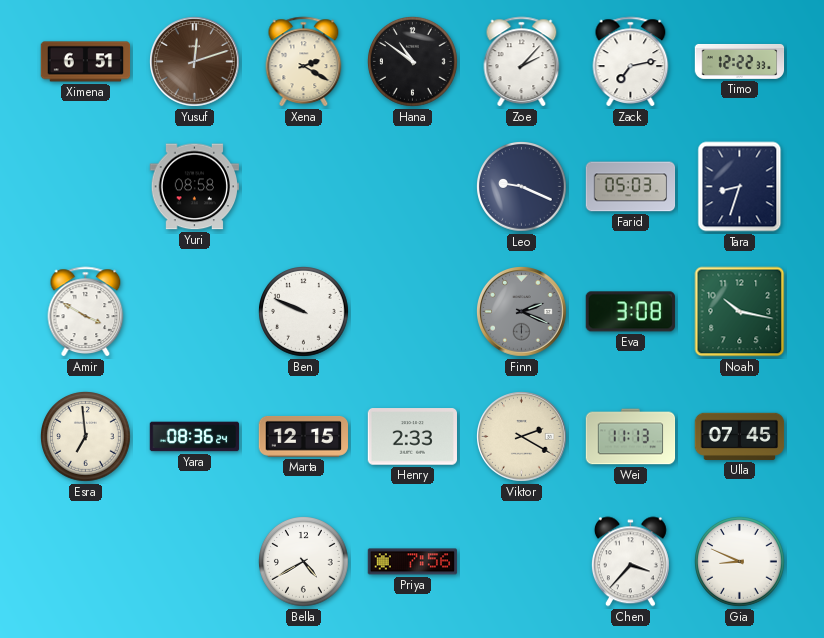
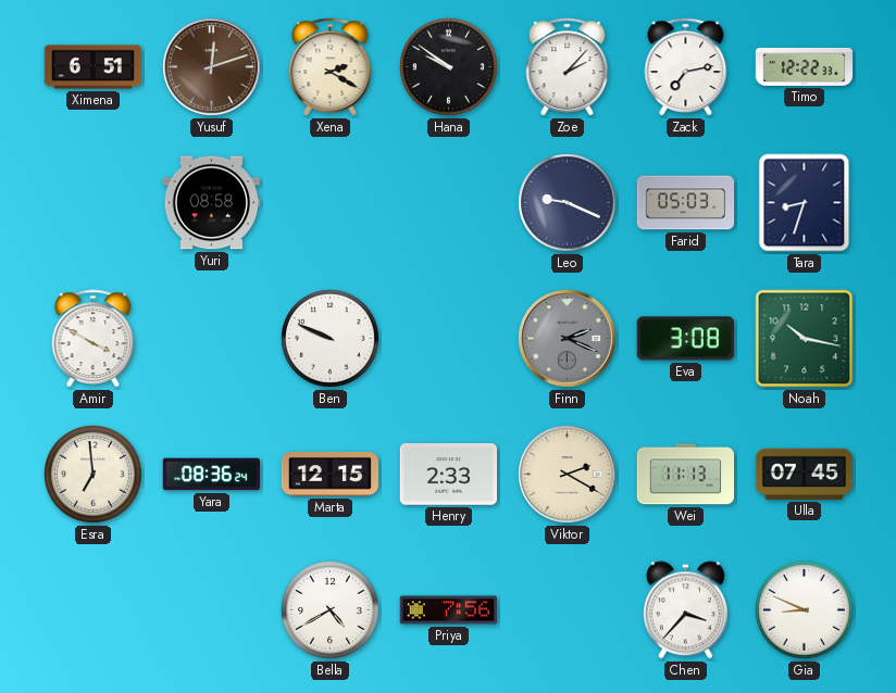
Hana: 10:51 -> 9:51 (449, 67)
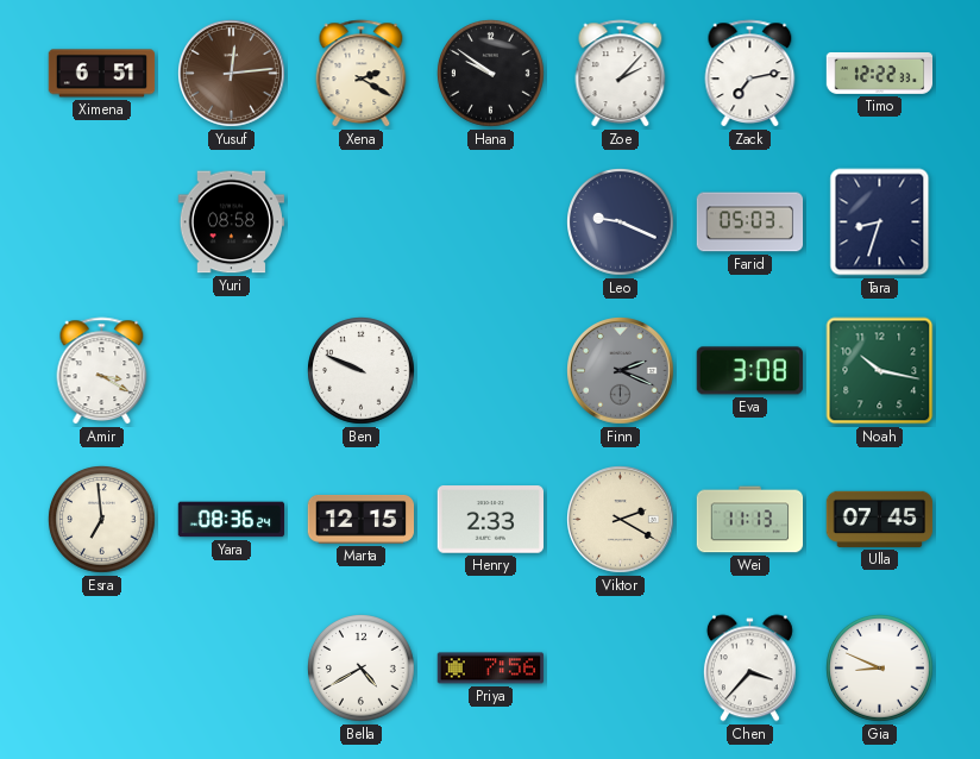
Yusuf: 12:12 -> 12:14 (232, 74)
Amir: 3:50 -> 3:20 (102, 371)
